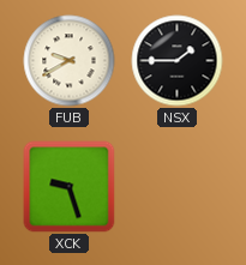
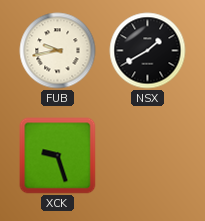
FUB: 9:40 -> 9:43 (58, 51)
NSX: 1:45 -> 1:40 (148, 51)
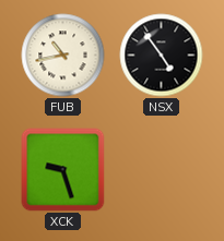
FUB: 9:43 -> 10:43 (63, 56)
NSX: 1:40 -> 4:54 (162, 56)
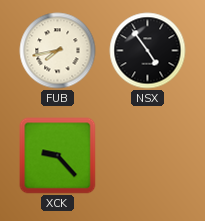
FUB: 10:43 -> 7:43 (58, 51)
XCK: 9:27 -> 9:23 (58, 156)
